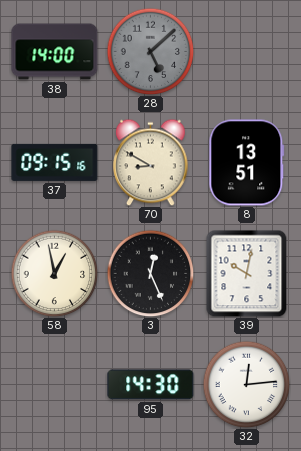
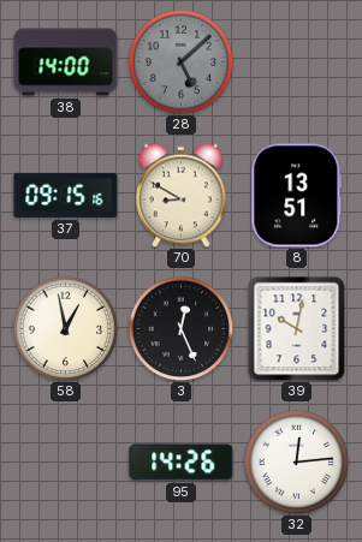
95: 14:30 -> 14:26 (182, 463)
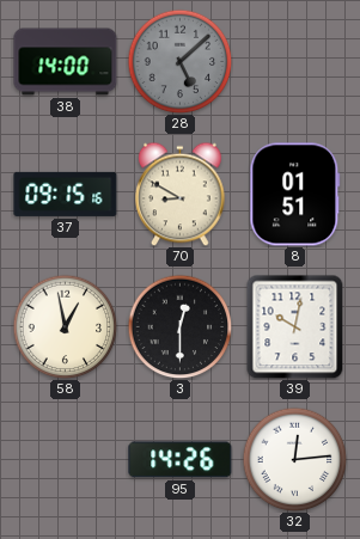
8: 13:51 -> 01:51 (295, 195)
3: 12:26 -> 12:30 (179, 326)
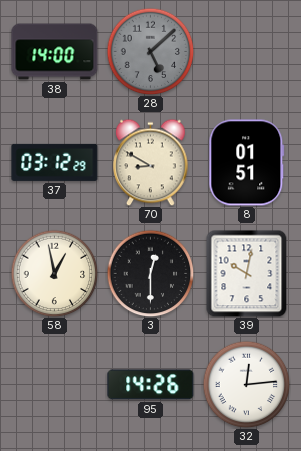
37: 09:15 -> 03:12 (55, 162)
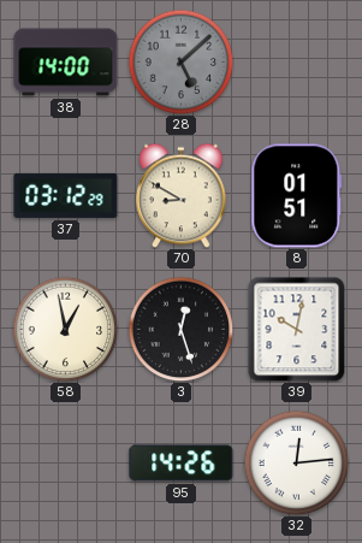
3: 12:30 -> 12:27 (180, 329)
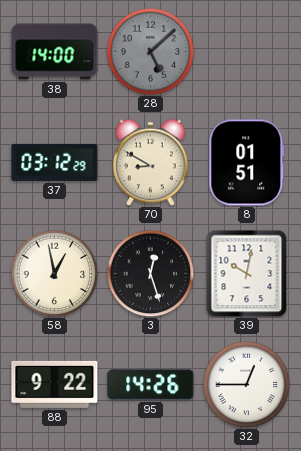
88: none -> 9:22 (55, 384)
32: 12:14 -> 12:45 (246, 384)
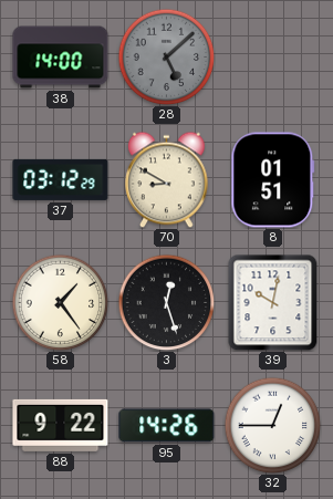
58: 12:58 -> 1:24 (60, 302)
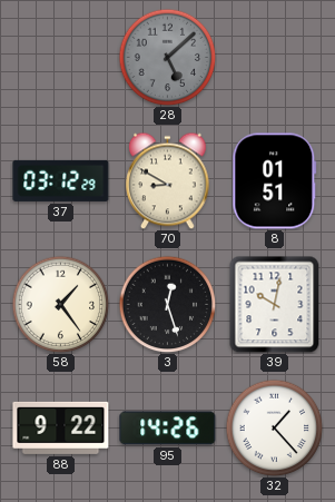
38: 14:00 -> none (61, 58)
32: 12:45 -> 1:23 (274, 427)
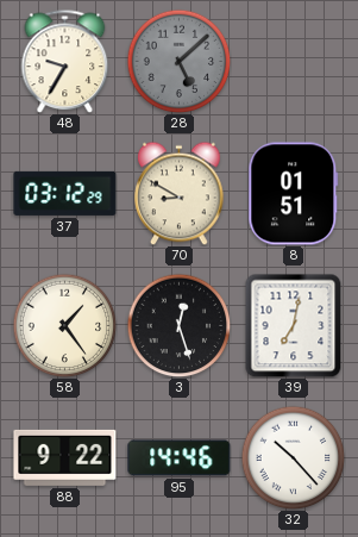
48: none -> 9:35 (65, 61)
39: 10:02 -> 7:02 (294, 325)
95: 14:26 -> 14:46 (180, 458)
32: 1:23 -> 10:23 (293, 457)
